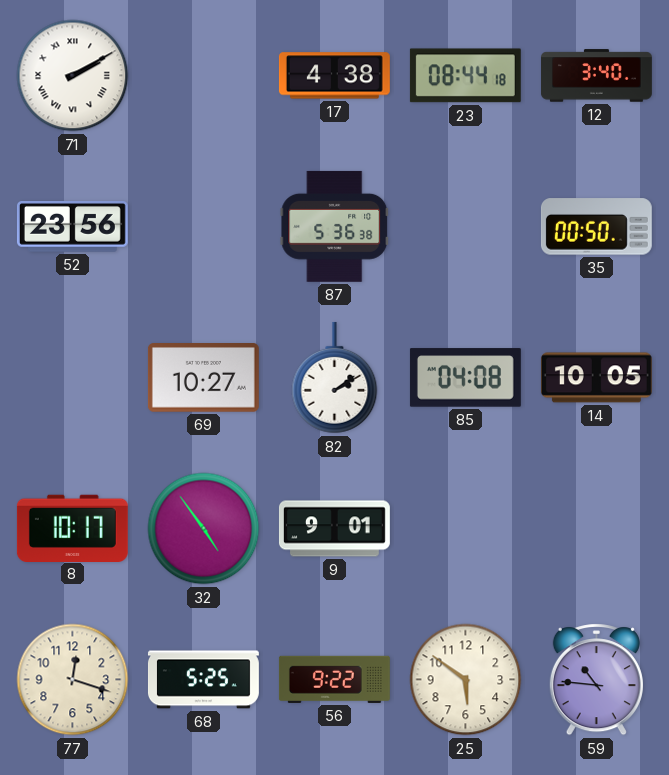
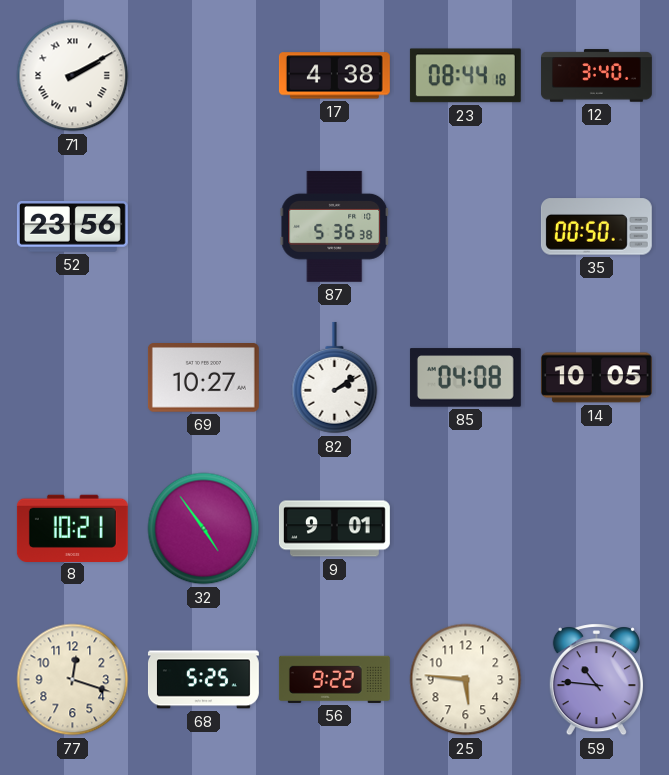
8: 10:17 -> 10:21 (72, 528)
25: 5:51 -> 5:46 (466, 680)
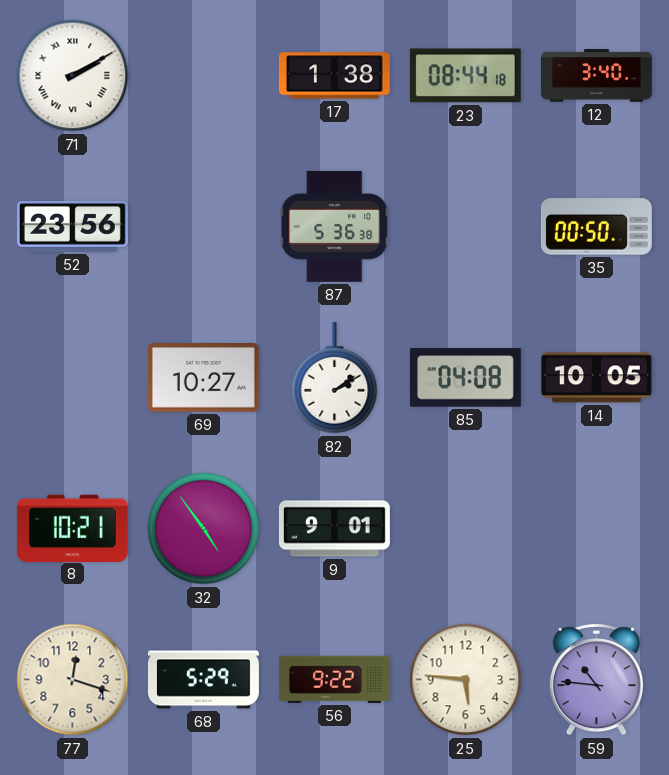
17: 4:38 -> 1:38 (334, 76)
68: 5:25 -> 5:29 (203, 680)
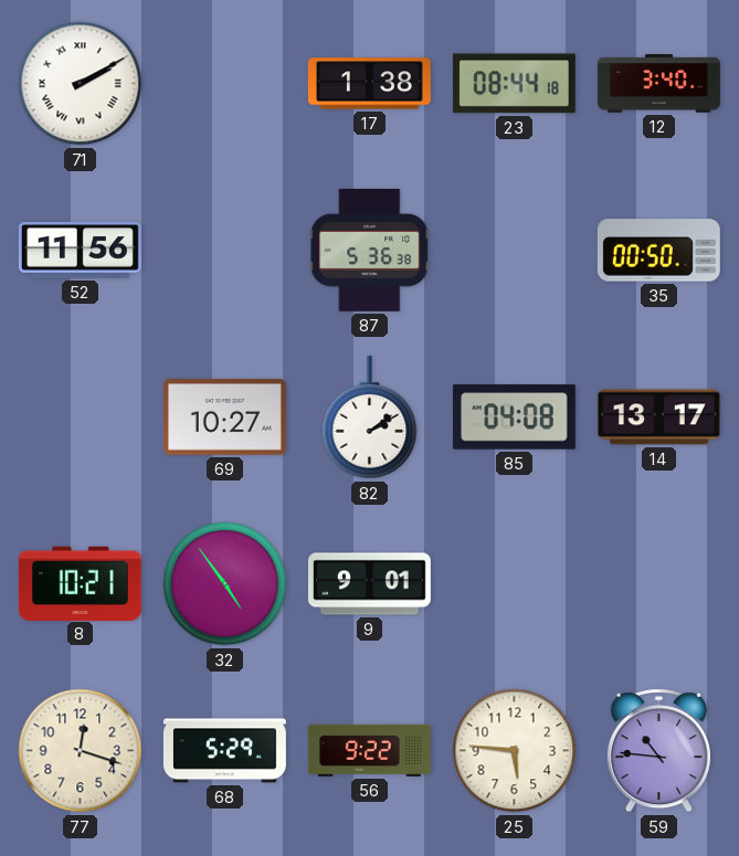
52: 23:56 -> 11:56 (80, 251)
14: 10:05 -> 13:17 (658, 418)
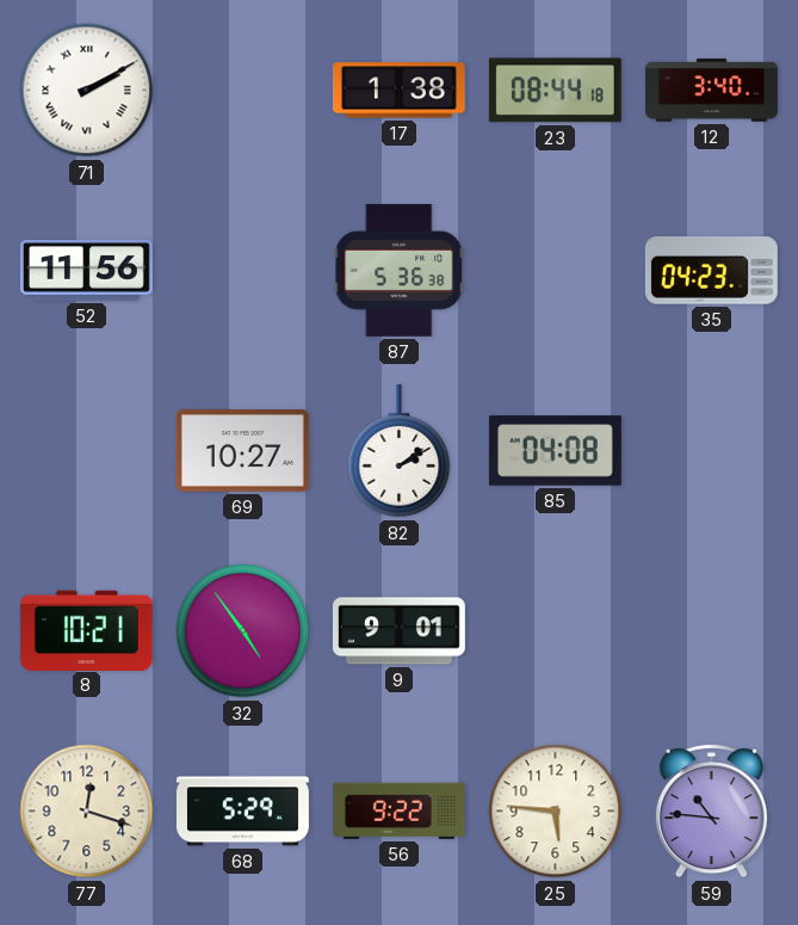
35: 00:50 -> 04:23 (711, 271)
14: 13:17 -> none (658, 418)
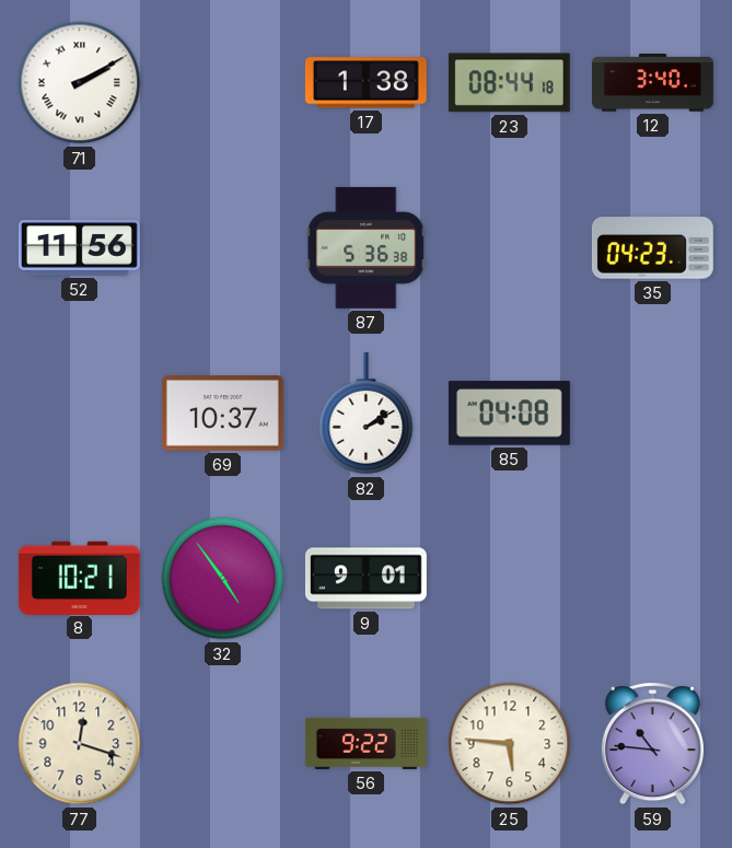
69: 10:27 -> 10:37 (222, 414)
68: 5:29 -> none (242, 812)
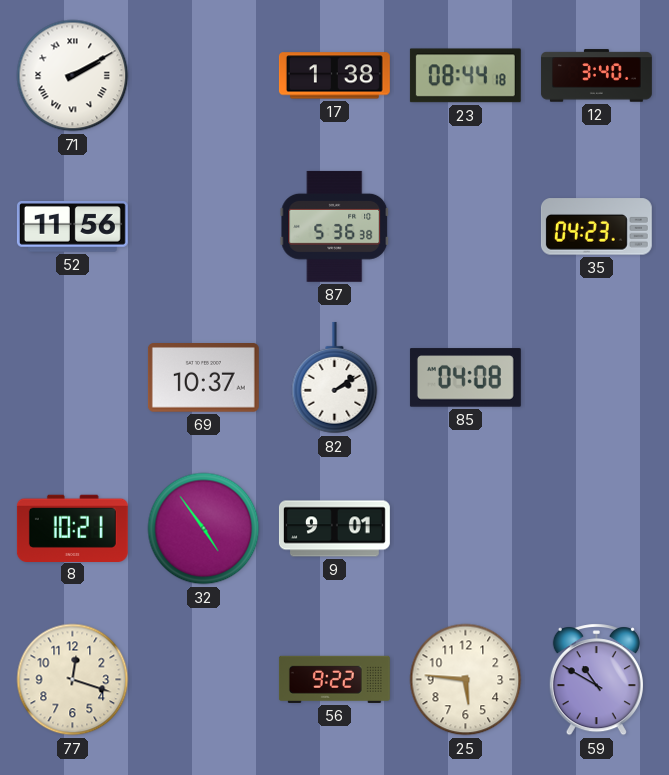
59: 10:46 -> 10:50 (596, 680)
